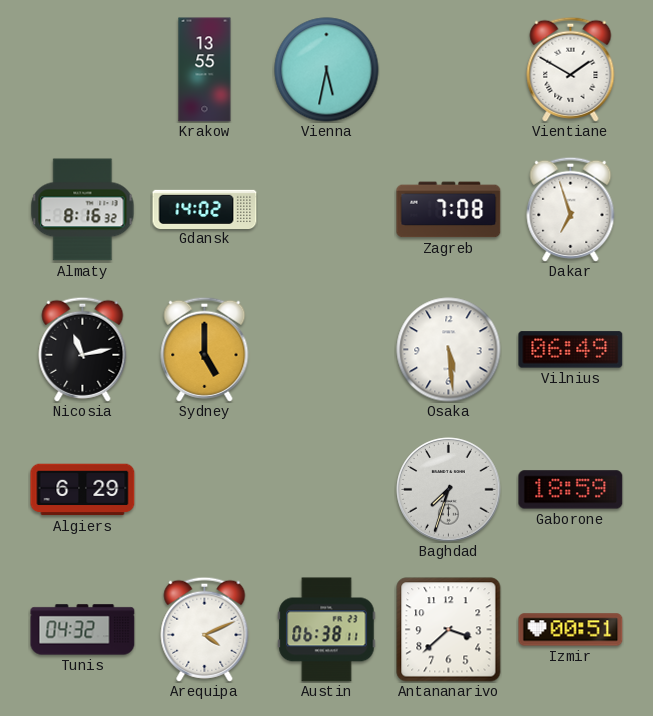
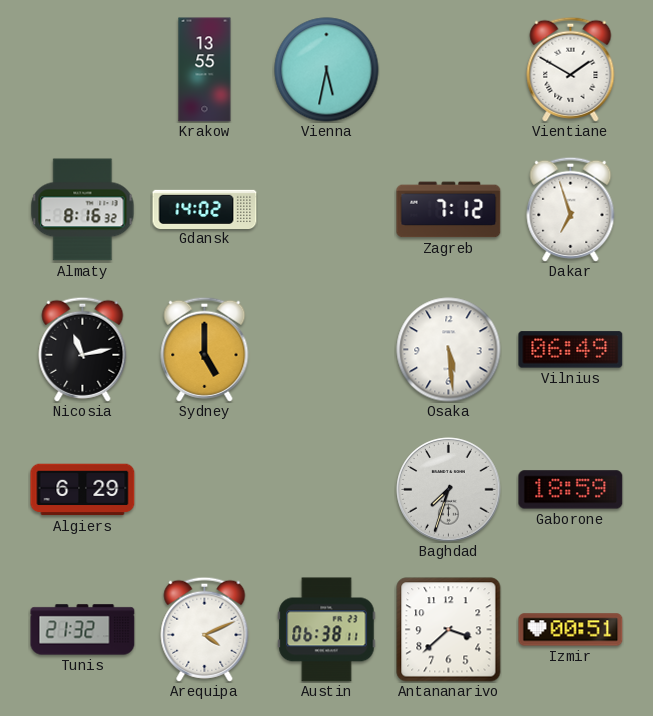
Zagreb: 7:08 -> 7:12 (449, 210)
Tunis: 04:32 -> 21:32 (83, 630)
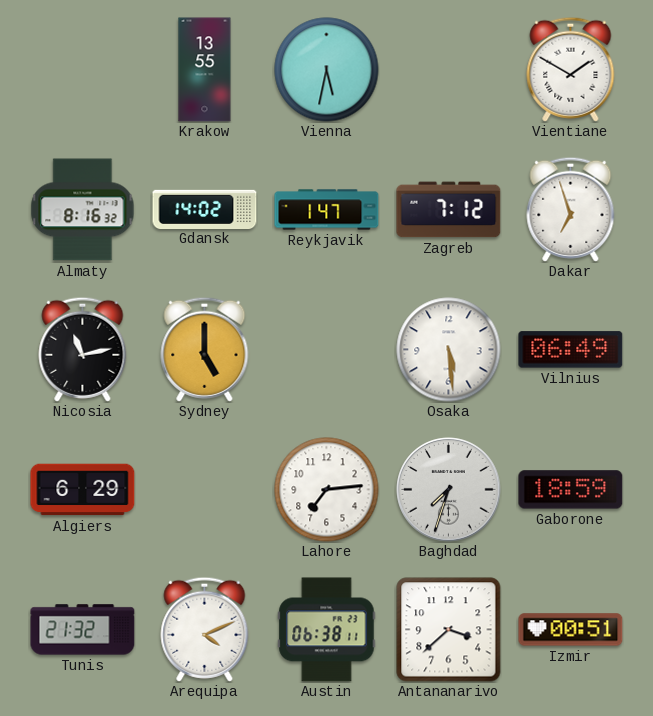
Reykjavik: none -> 1:47 (327, 210)
Lahore: none -> 7:14 (327, 490)
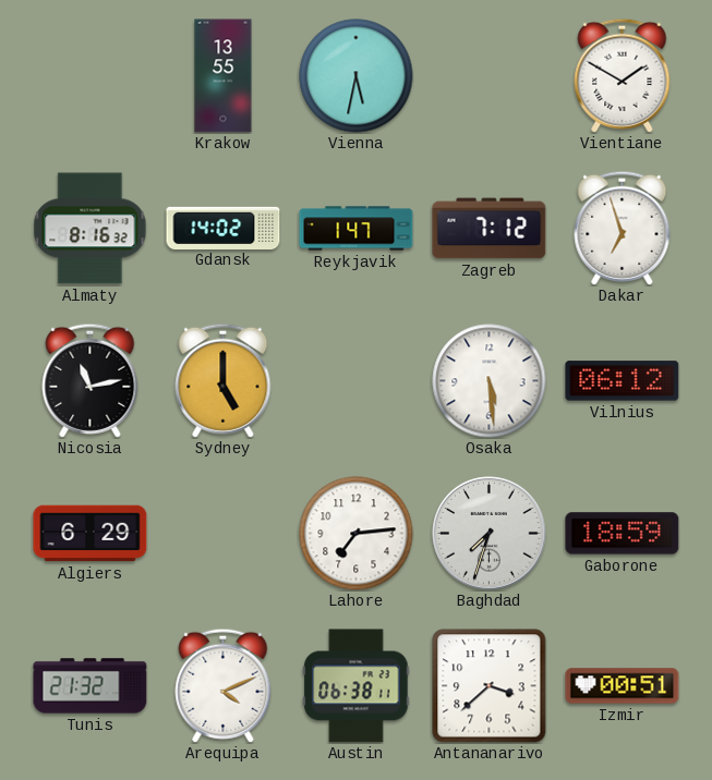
Vilnius: 06:49 -> 06:12 (623, 381)
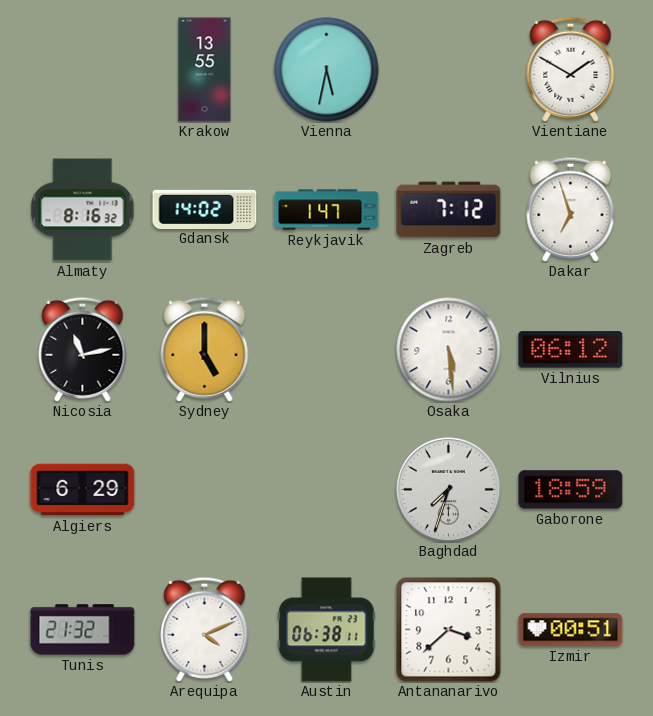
Lahore: 7:14 -> none (357, 534)
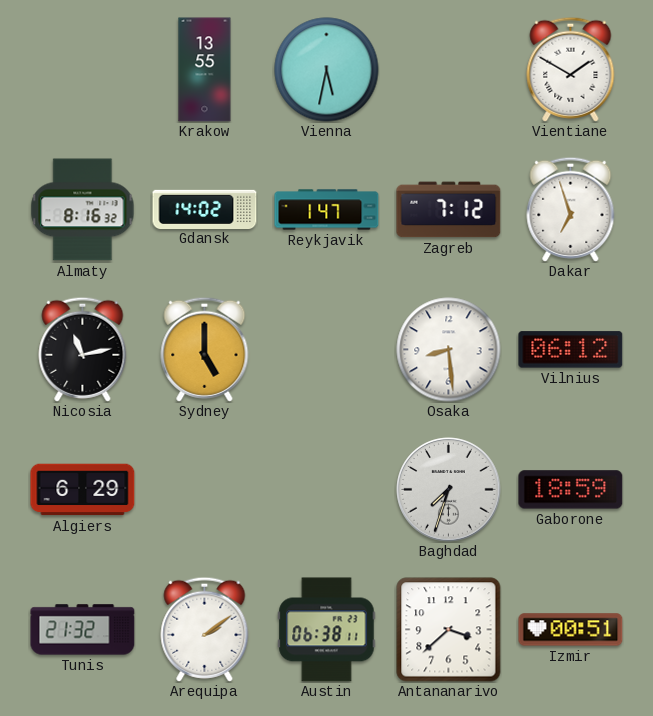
Osaka: 5:29 -> 8:29 (449, 350)
Arequipa: 4:11 -> 2:09 (205, 629)
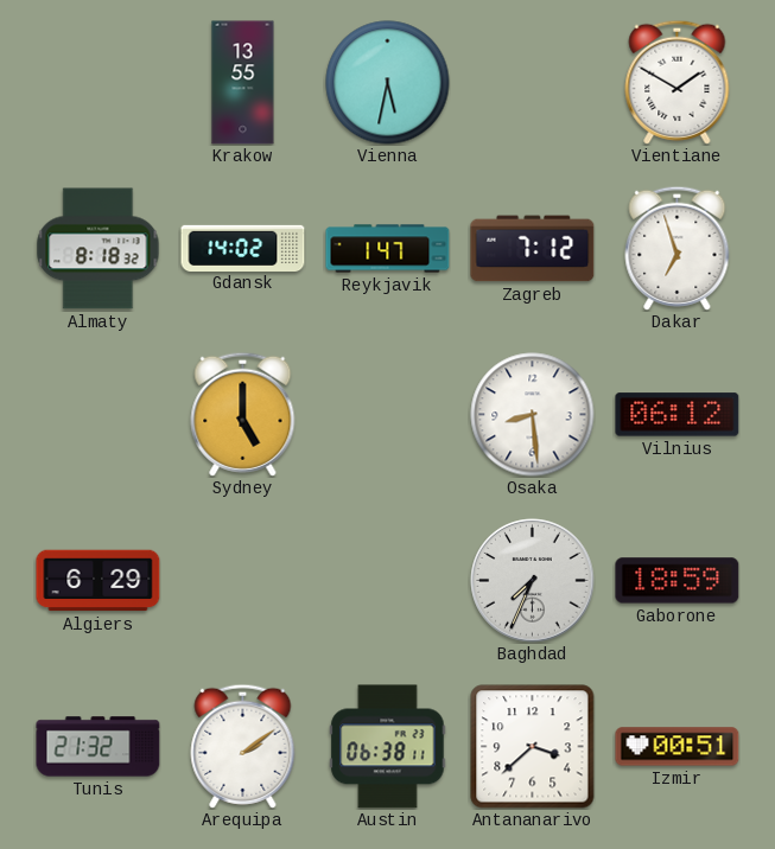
Almaty: 8:16 -> 8:18 (99, 249)
Nicosia: 11:13 -> none (83, 349)
Baghdad: 7:33 -> 7:34 (533, 581)
